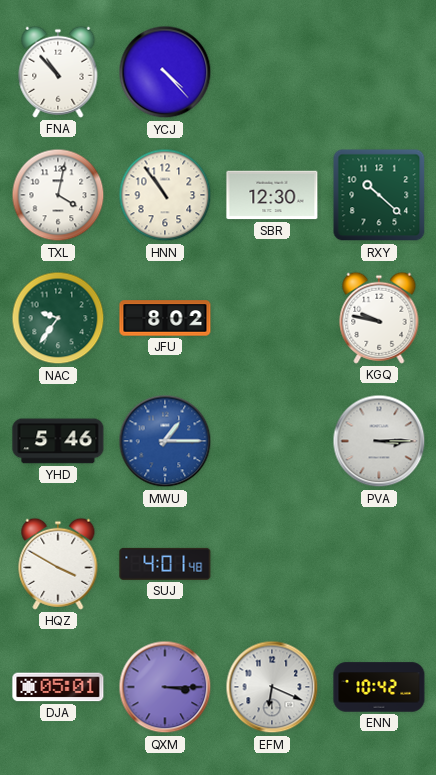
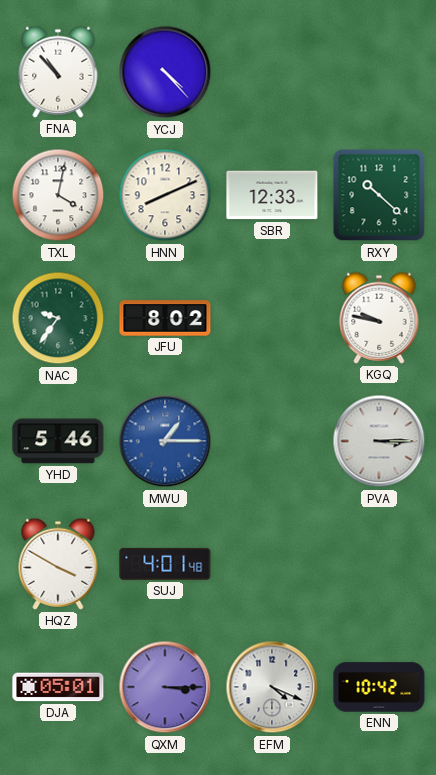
HNN: 10:54 -> 8:11 (165, 195)
SBR: 12:30 -> 12:33 (272, 195)
EFM: 6:19 -> 4:19 (272, 687)
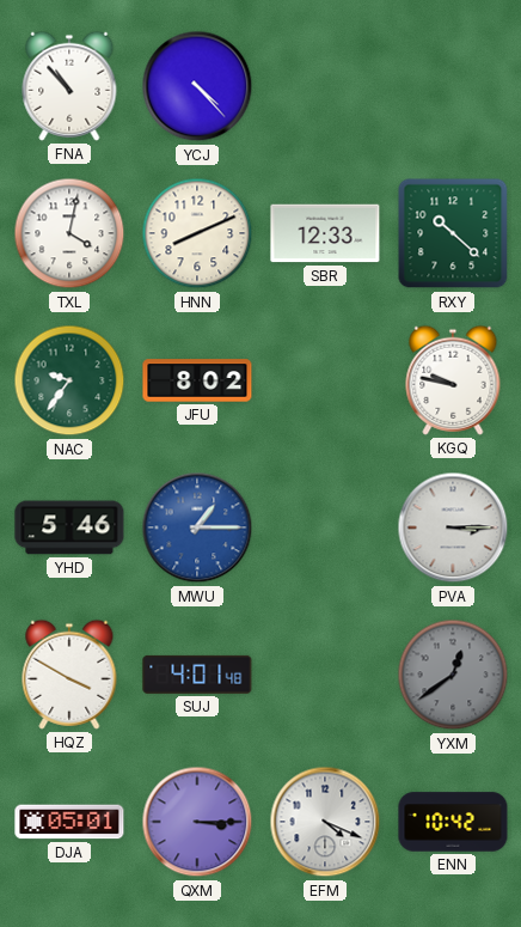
YXM: none -> 12:39 (453, 675)
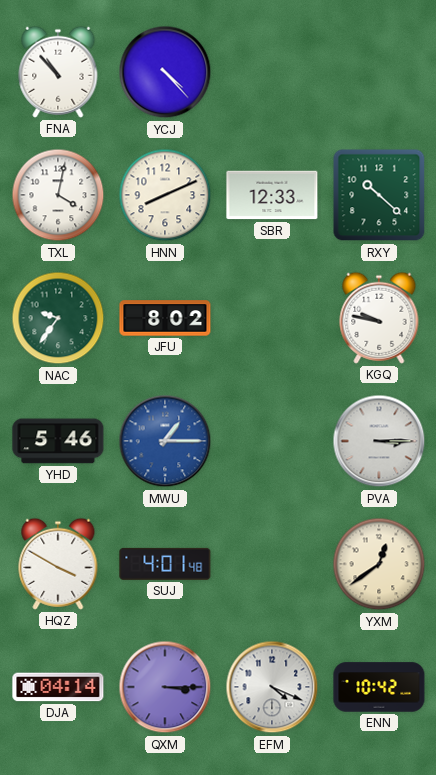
YXM dial: grey -> cream (379, 564)
DJA: 05:01 -> 04:14 (58, 687)
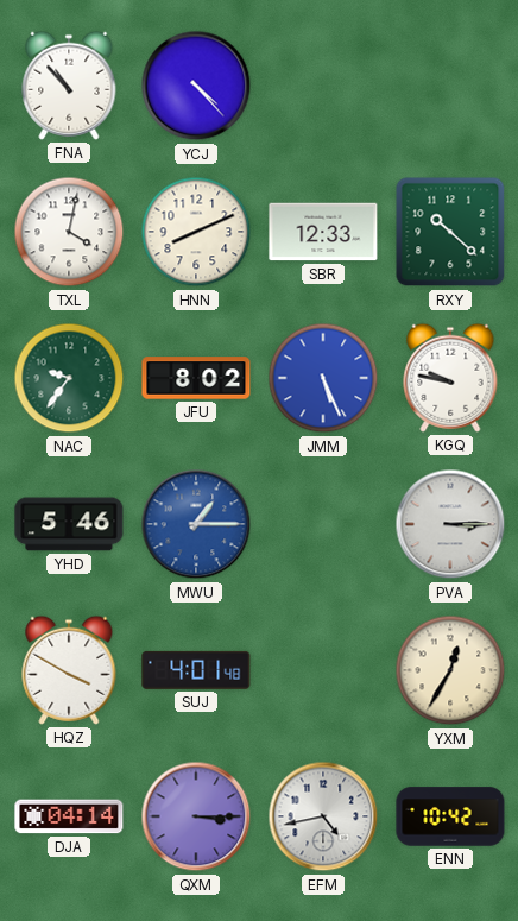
JMM: none -> 5:26 (323, 378)
YXM: 12:39 -> 12:35 (450, 670)
EFM: 4:19 -> 4:43 (323, 816)
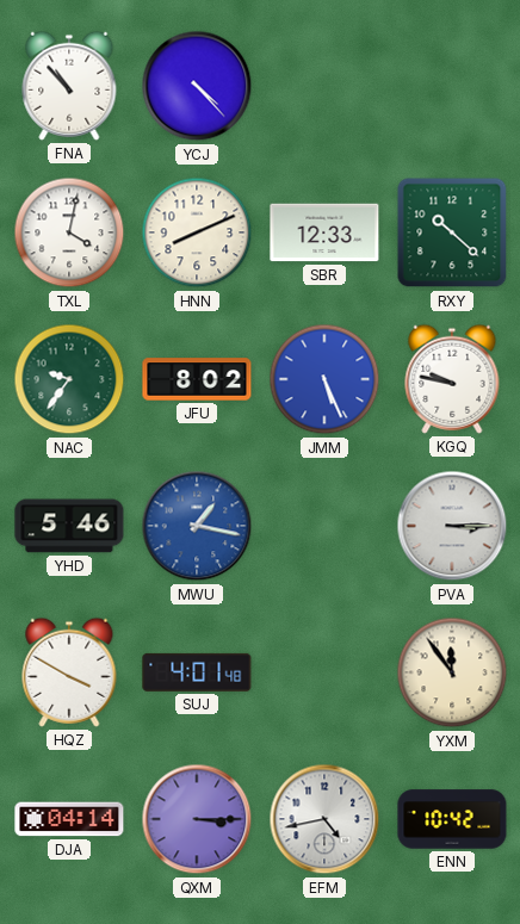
MWU: 1:15 -> 1:17 (197, 526)
YXM: 12:35 -> 11:54 (452, 672)
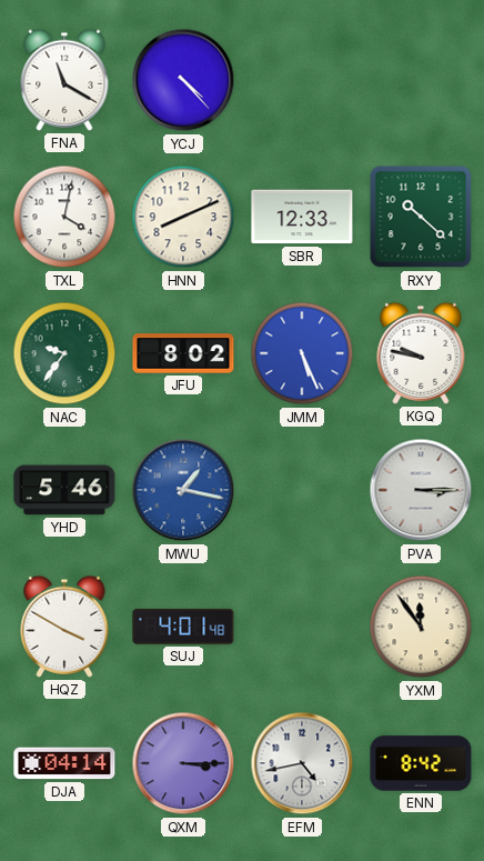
FNA: 10:53 -> 11:20 (64, 80)
ENN: 10:42 -> 8:42 (421, 763)
